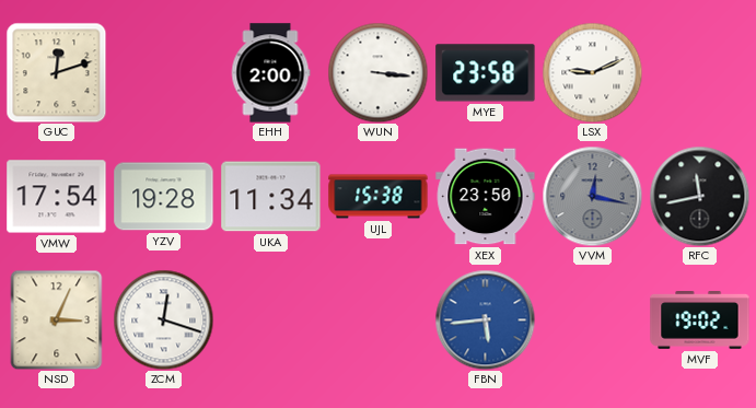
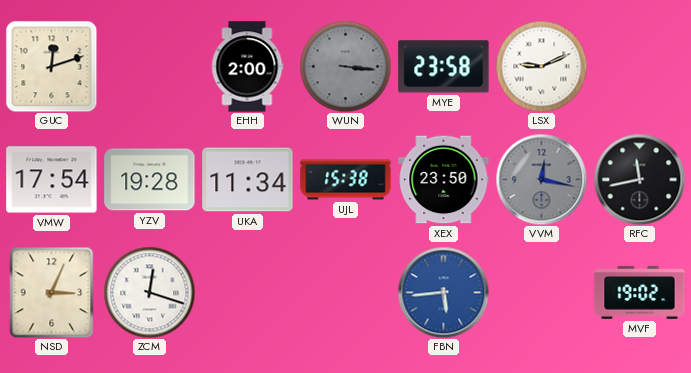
WUN dial: white -> grey (345, 66)
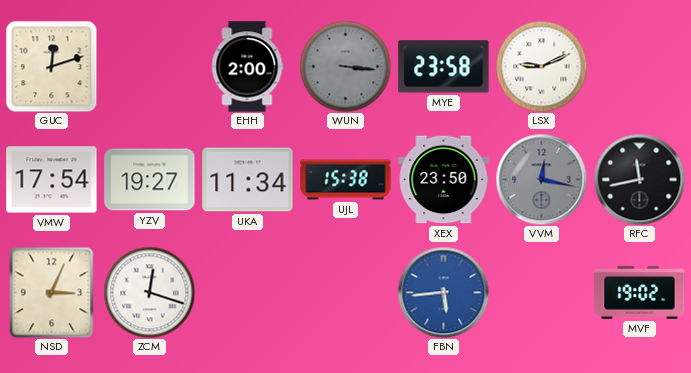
YZV: 19:28 -> 19:27 (150, 180)
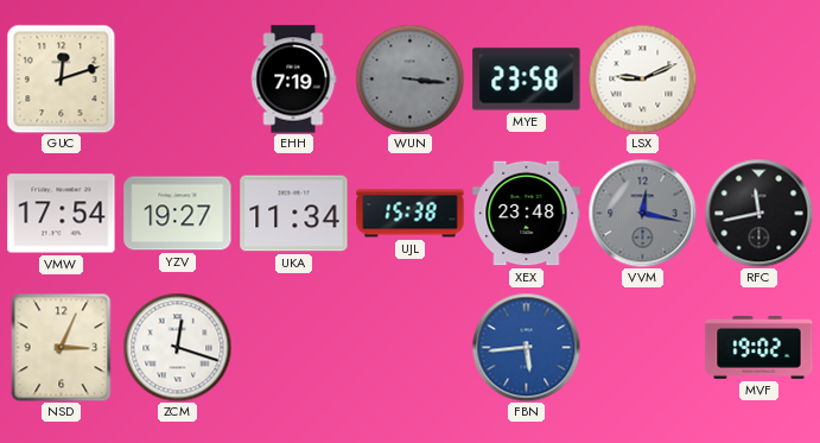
EHH: 2:00 -> 7:19 (293, 80)
XEX: 23:50 -> 23:48 (527, 214)
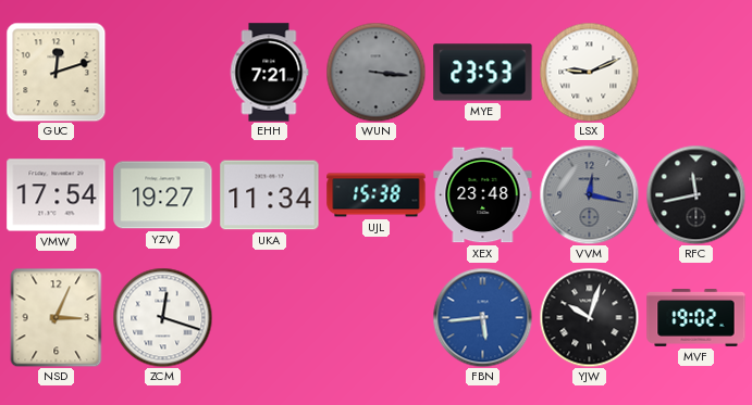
EHH: 7:19 -> 7:21 (269, 73)
MYE: 23:58 -> 23:53 (483, 73)
YJW: none -> 10:03 (589, 317)
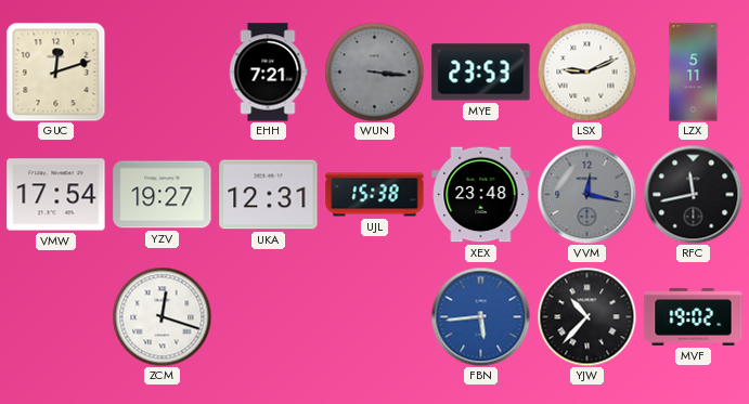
LZX: none -> 5:11 (694, 73)
UKA: 11:34 -> 12:31 (269, 195)
NSD: 3:04 -> none (57, 317)
YJW: 10:03 -> 10:37 (586, 316)
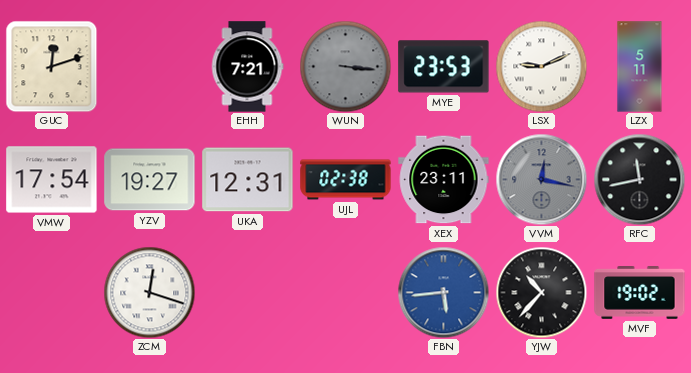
UJL: 15:38 -> 02:38 (346, 180)
XEX: 23:48 -> 23:11 (444, 180)
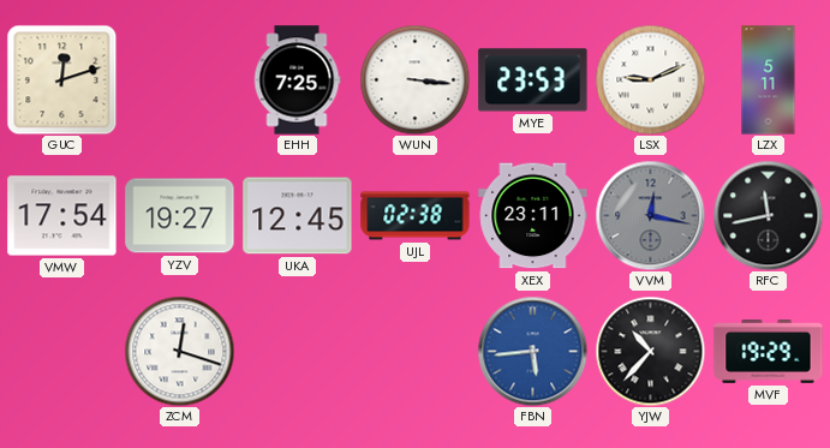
EHH: 7:21 -> 7:25 (297, 80)
WUN dial: grey -> white (414, 79)
UKA: 12:31 -> 12:45 (298, 216)
MVF: 19:02 -> 19:29 (769, 352)
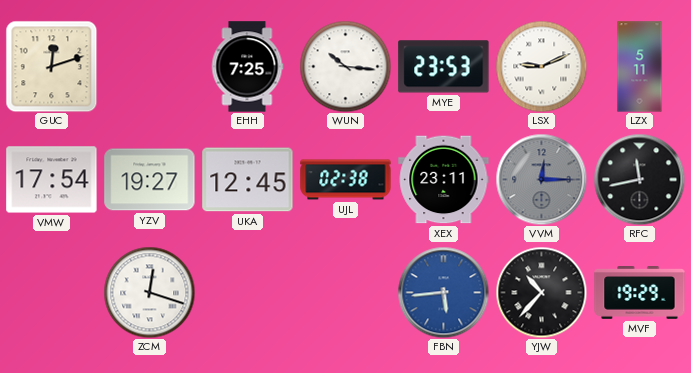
WUN: 3:16 -> 10:16 (345, 66)
VVM: 12:17 -> 12:15 (541, 179)
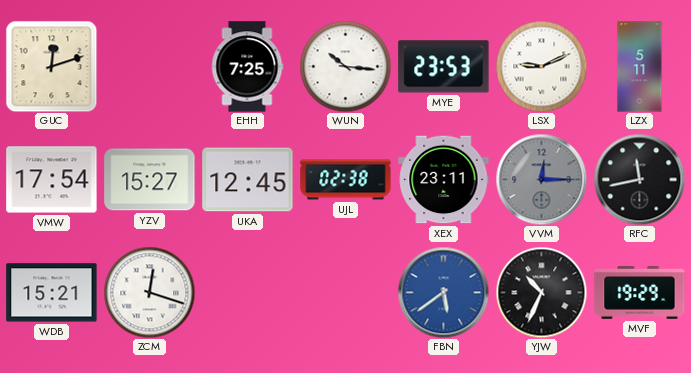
YZV: 19:27 -> 15:27 (150, 180)
WDB: none -> 15:21 (52, 293)
FBN: 5:44 -> 5:39 (443, 292)
YJW: 10:37 -> 10:34 (541, 292)
